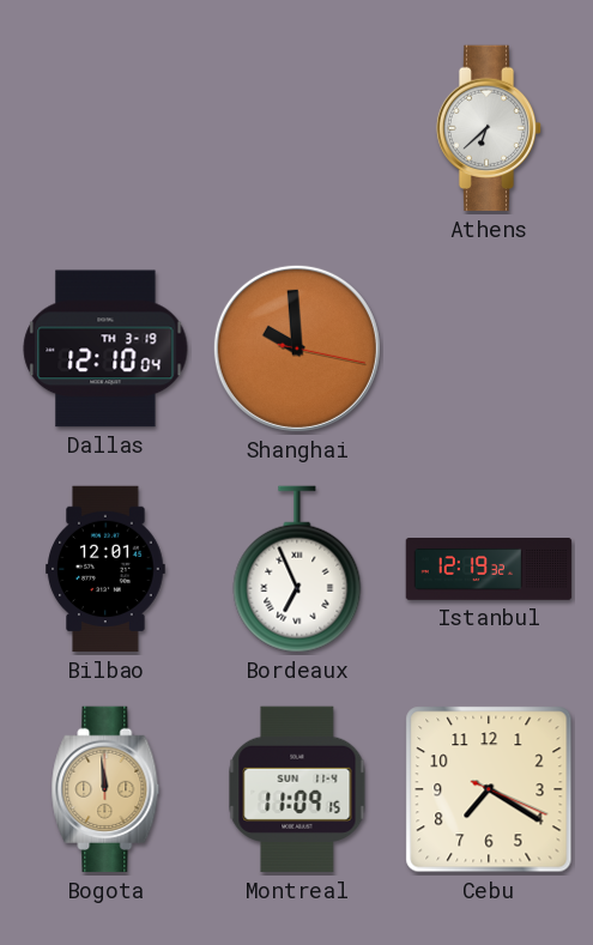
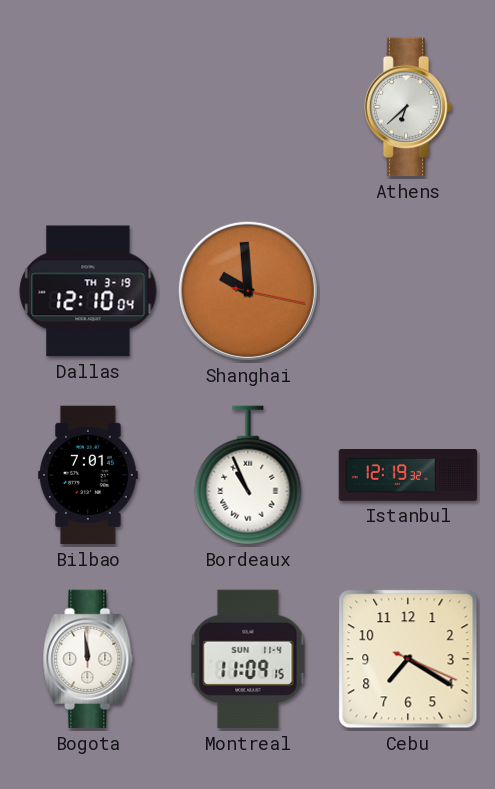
Bilbao: 12:01 -> 7:01 (88, 475)
Bordeaux: 6:56 -> 10:56 (248, 475)
Bogota dial: champagne -> white (88, 659)
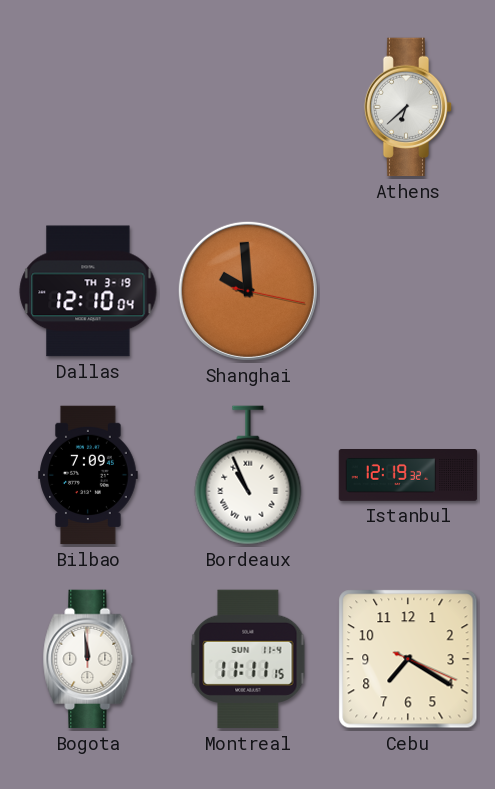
Bilbao: 7:01 -> 7:09 (88, 475)
Montreal: 11:09 -> 11:11 (248, 659)
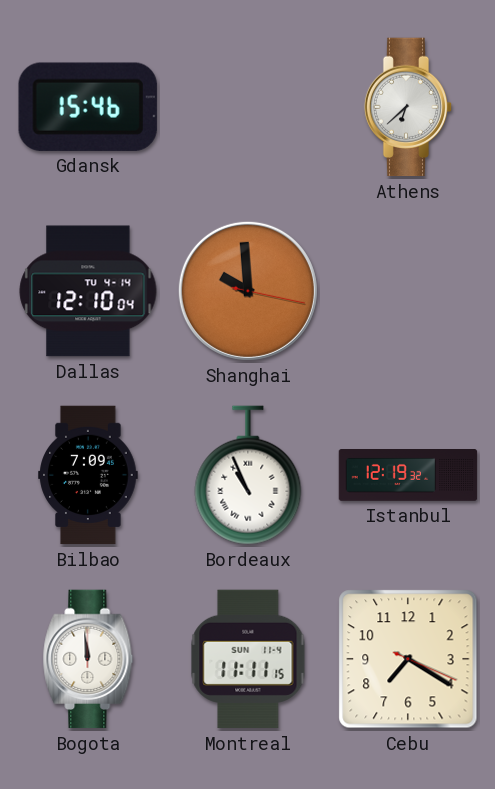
Gdansk: none -> 15:46 (88, 107)
Dallas date: TH 3-19 -> TU 4-14 (88, 291)
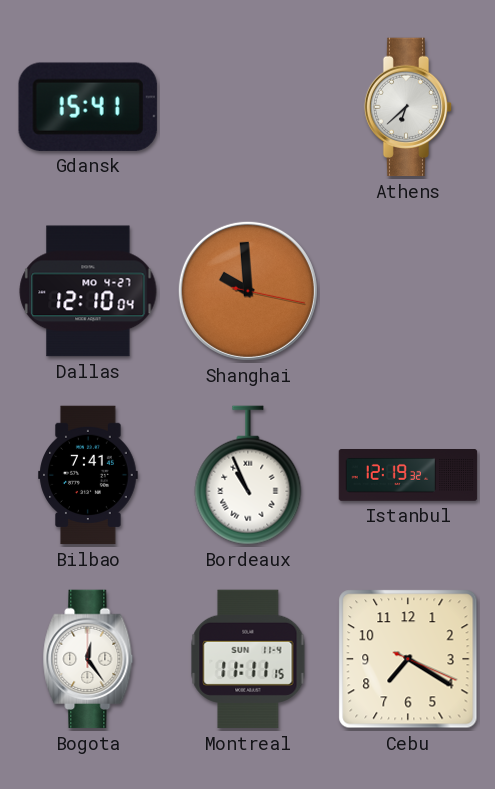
Gdansk: 15:46 -> 15:41 (88, 107)
Dallas date: TU 4-14 -> MO 4-27 (88, 291)
Bilbao: 7:09 -> 7:41 (88, 475)
Bogota: 11:59 -> 12:24 (88, 659)
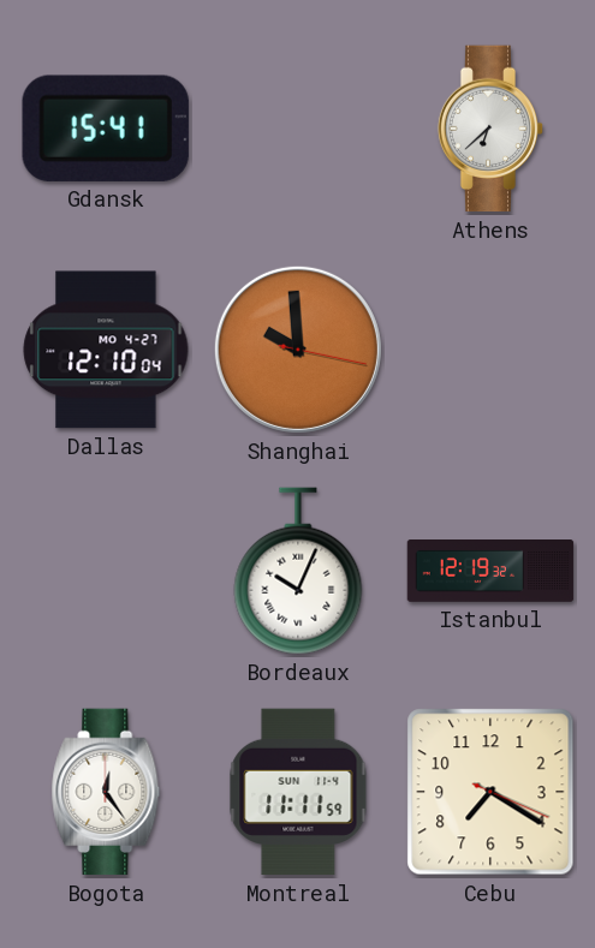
Bilbao: 7:41 -> none (88, 475)
Bordeaux: 10:56 -> 10:04 (298, 571)
Montreal: 11:11:15 -> 11:11:59 (298, 792)
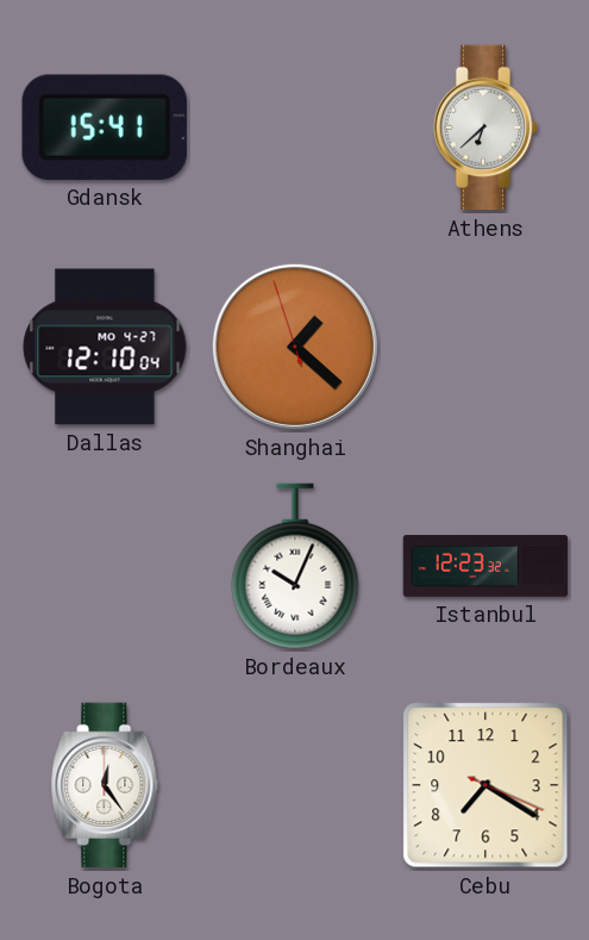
Shanghai: 9:59 -> 1:21 (295, 347)
Istanbul: 12:19 -> 12:23 (485, 567)
Montreal: 11:11 -> none (298, 792)
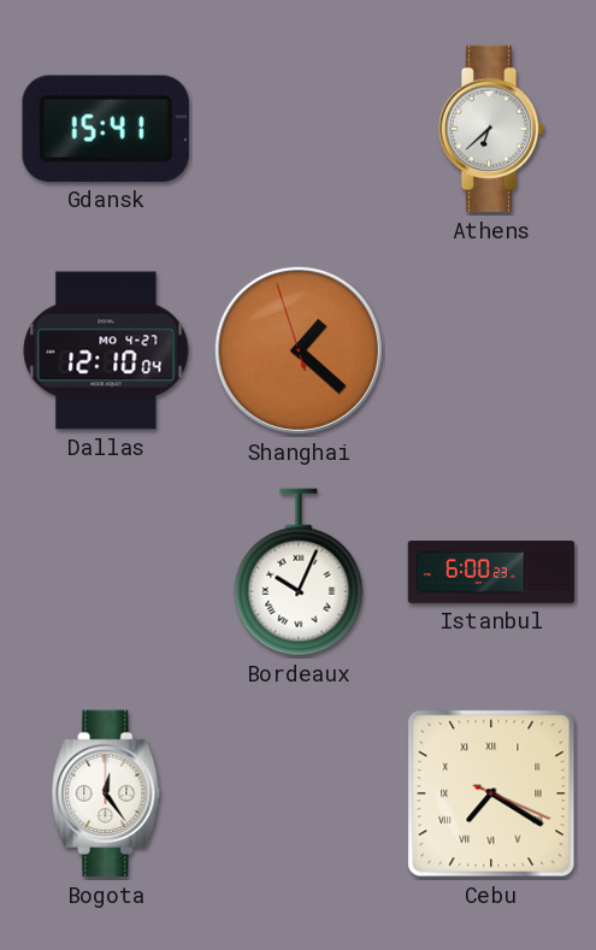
Istanbul: 12:23 -> 6:00 (491, 573)
Cebu numerals: Arabic -> Roman (491, 793)
